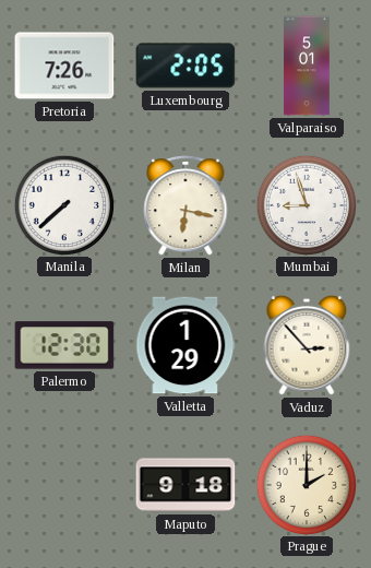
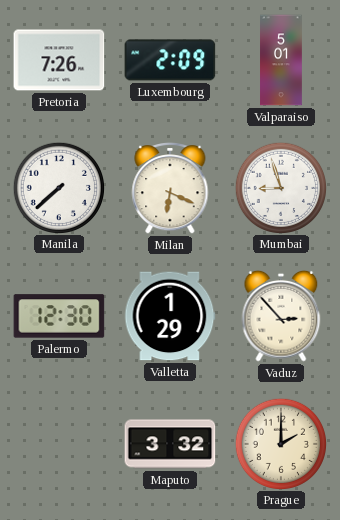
Luxembourg: 2:05 -> 2:09 (170, 60)
Milan: 6:17 -> 6:19 (170, 189)
Maputo: 9:18 -> 3:32 (170, 444)
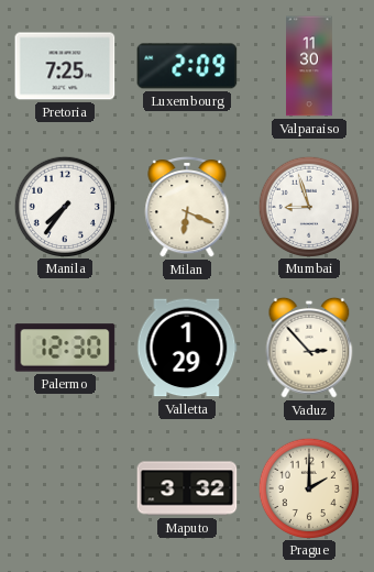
Pretoria: 7:26 -> 7:25 (65, 66)
Valparaiso: 5:01 -> 11:30 (309, 66)
Manila: 7:38 -> 7:36 (64, 206)
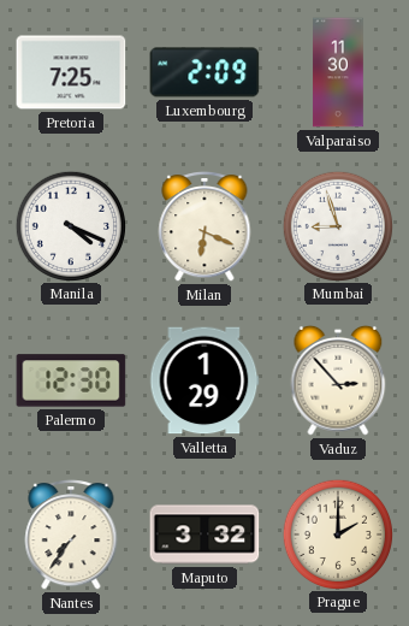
Manila: 7:36 -> 4:19 (70, 225)
Nantes: none -> 7:36 (71, 536)
